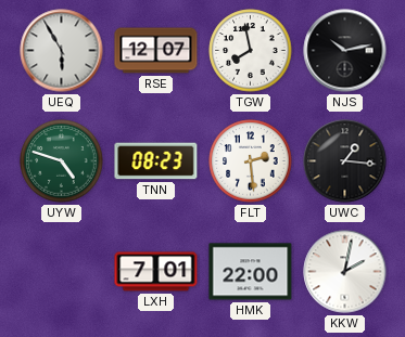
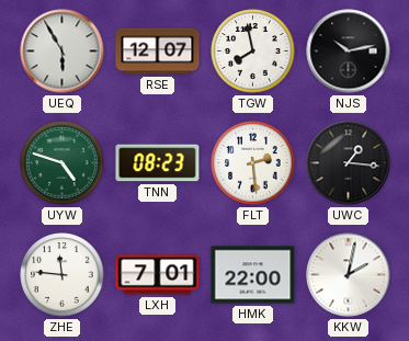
ZHE: none -> 11:46 (63, 275)
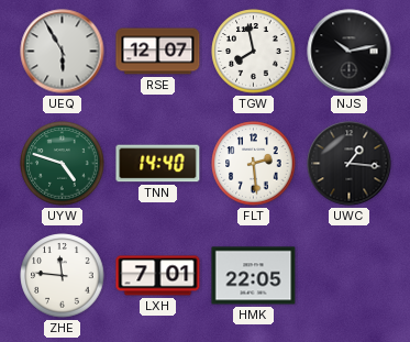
TNN: 08:23 -> 14:40 (158, 164)
HMK: 22:00 -> 22:05 (254, 276)
KKW: 2:02 -> none (349, 275)
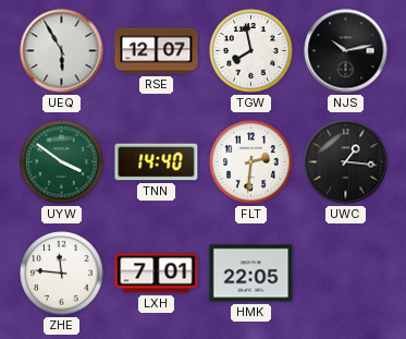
UYW: 4:48 -> 3:51 (62, 162)
FLT: 2:29 -> 2:31 (251, 162)
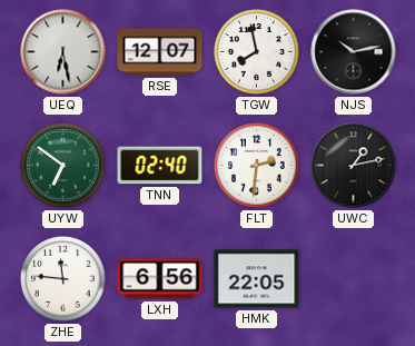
UEQ: 5:55 -> 6:28 (63, 52)
UYW: 3:51 -> 6:51 (63, 166)
TNN: 14:40 -> 02:40 (160, 166)
UWC: 1:16 -> 1:13 (354, 166)
LXH: 7:01 -> 6:56 (160, 279)
